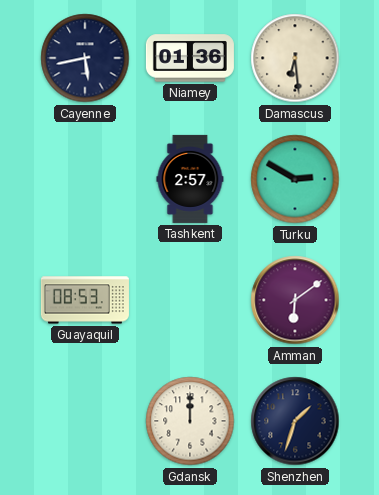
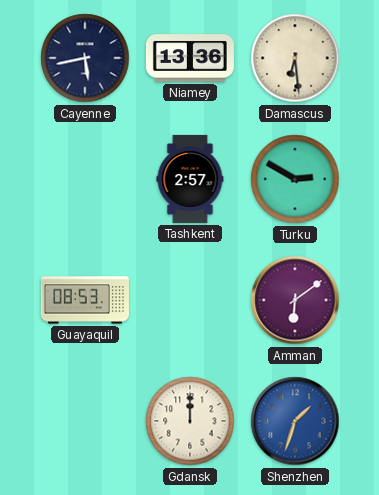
Niamey: 01:36 -> 13:36 (190, 58)
Shenzhen dial: navy -> blue (295, 421)
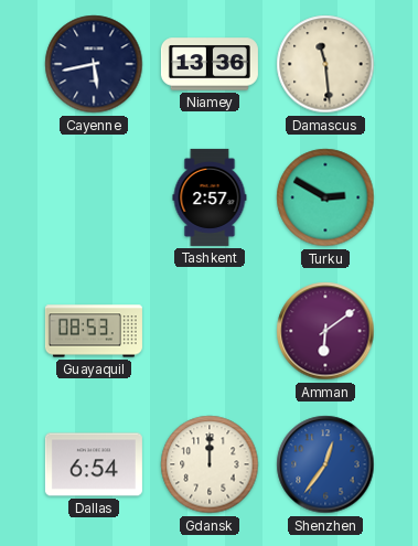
Damascus: 6:29 -> 11:29 (325, 64)
Dallas: none -> 6:54 (94, 464)
Shenzhen: 1:33 -> 12:36 (325, 464)
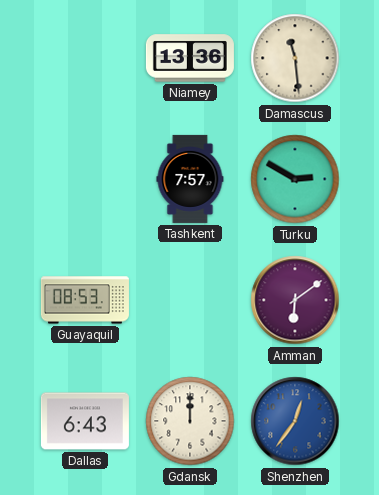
Cayenne: 5:43 -> none (94, 64)
Tashkent: 2:57 -> 7:57 (190, 179)
Dallas: 6:54 -> 6:43 (85, 421)
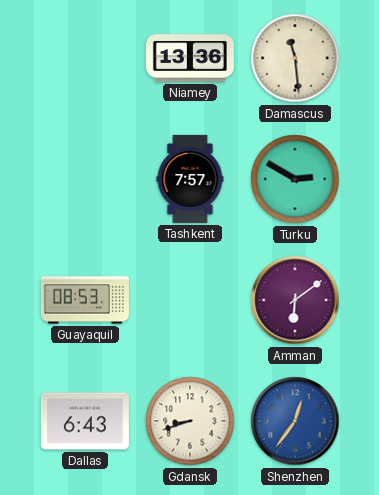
Gdansk: 12:00 -> 8:42 (190, 421)
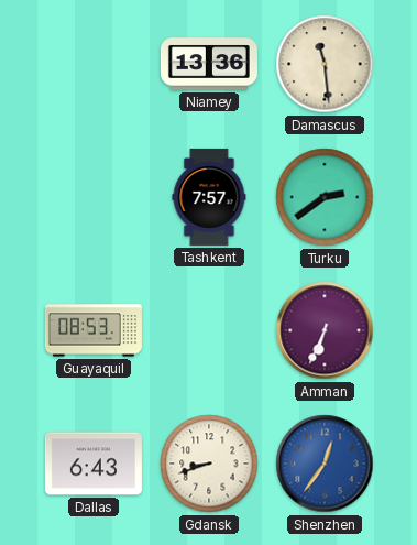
Turku: 2:50 -> 2:39 (325, 197)
Amman: 6:09 -> 6:34 (325, 330)
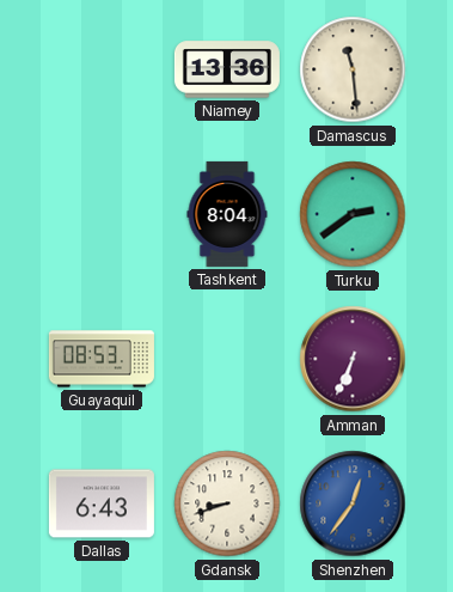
Tashkent: 7:57 -> 8:04 (227, 214)
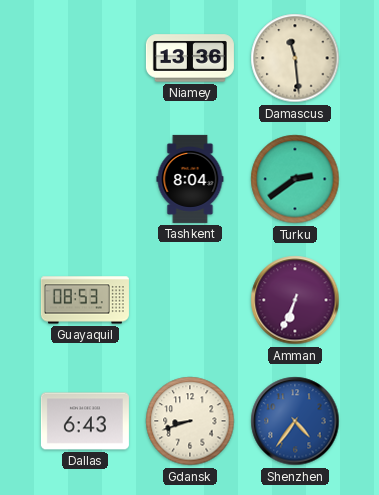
Shenzhen: 12:36 -> 4:36 (295, 421)
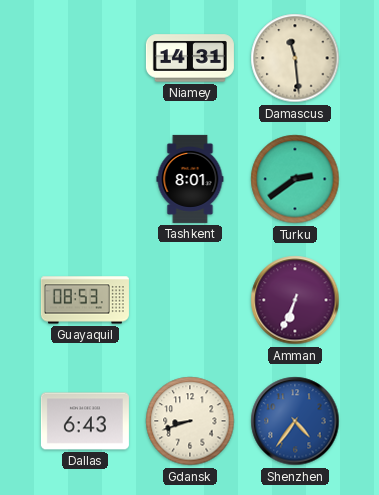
Niamey: 13:36 -> 14:31 (190, 58)
Tashkent: 8:04 -> 8:01 (190, 179)
